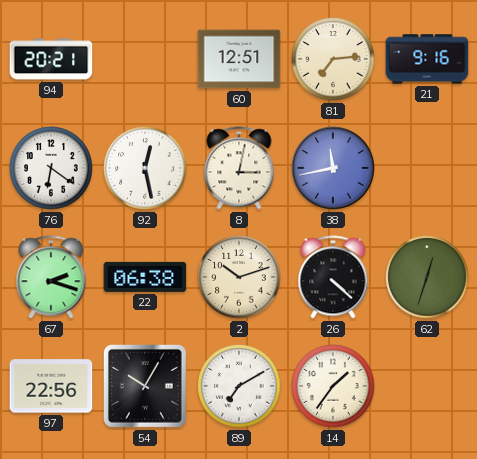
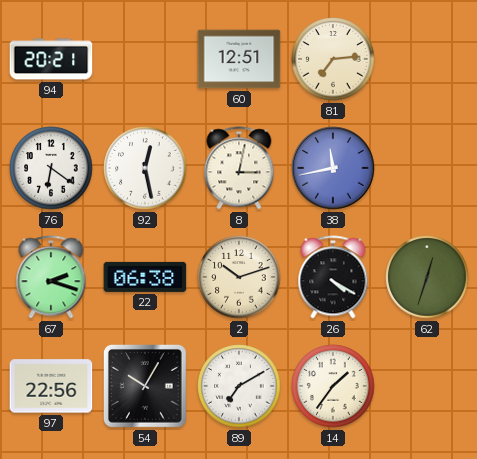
21: 9:16 -> none (427, 59)
26: 4:22 -> 4:20 (333, 277)
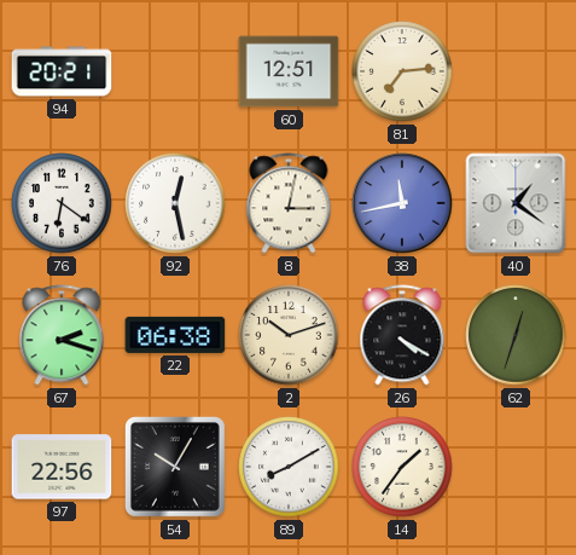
40: none -> 1:21 (516, 203)
89: 7:10 -> 8:10 (289, 467)
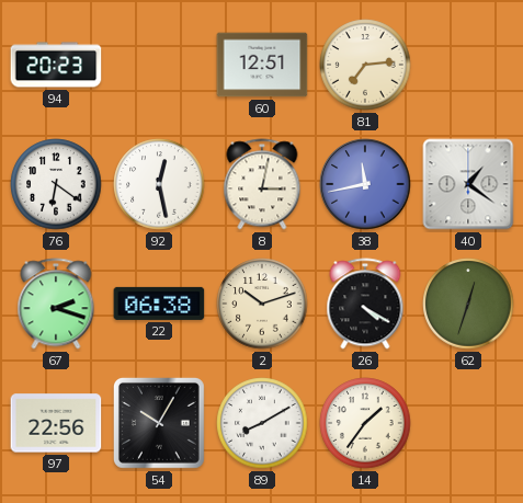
94: 20:21 -> 20:23 (56, 65)
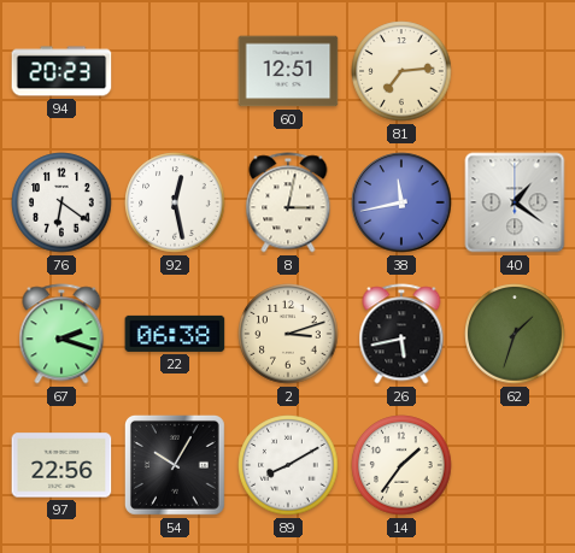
2: 10:12 -> 3:12 (288, 334)
26: 4:20 -> 5:43 (401, 334)
62: 12:33 -> 1:33 (515, 334)
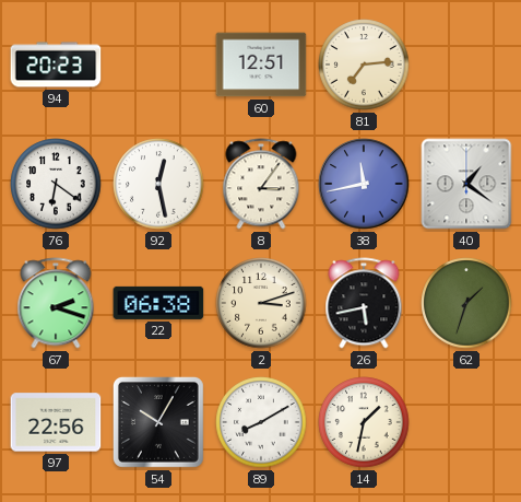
8: 3:02 -> 3:06 (261, 184)
14: 1:36 -> 1:32 (364, 422)
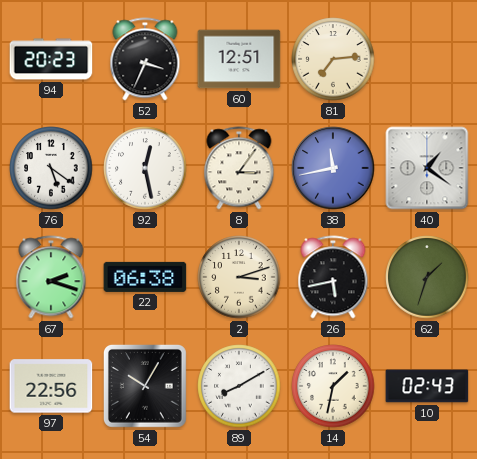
52: none -> 3:34 (145, 59)
76: 6:21 -> 5:21 (51, 168)
10: none -> 02:43 (427, 386)
